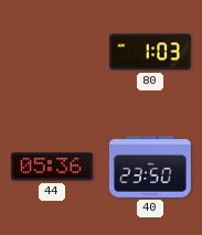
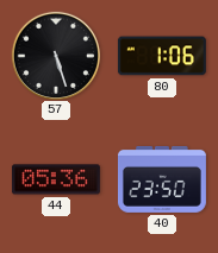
57: none -> 5:27 (55, 55)
80: 1:03 -> 1:06 (162, 56)
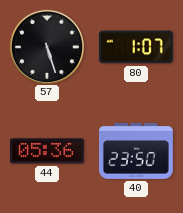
80: 1:06 -> 1:07 (136, 47)
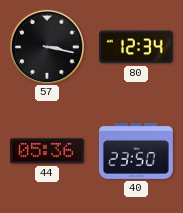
57: 5:27 -> 3:17 (46, 46)
80: 1:07 -> 12:34 (136, 47)
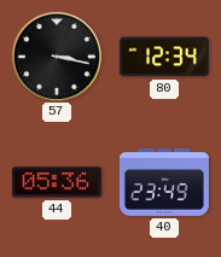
40: 23:50 -> 23:49 (164, 182)
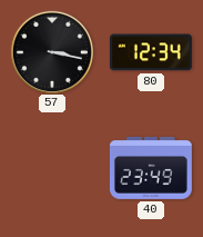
44: 05:36 -> none (57, 182)
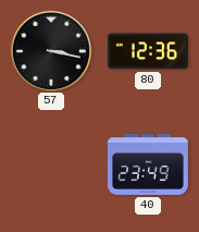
80: 12:34 -> 12:36 (148, 51)
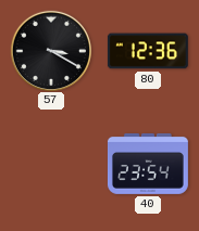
57: 3:17 -> 3:20 (50, 50)
40: 23:49 -> 23:54 (148, 164)
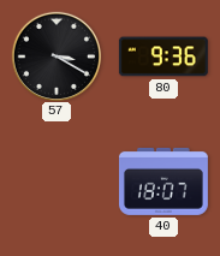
80: 12:36 -> 9:36 (163, 56)
40: 23:54 -> 18:07 (163, 181)
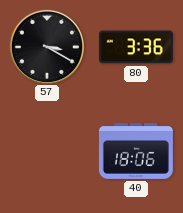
80: 9:36 -> 3:36 (136, 47)
40: 18:07 -> 18:06 (136, 151)
